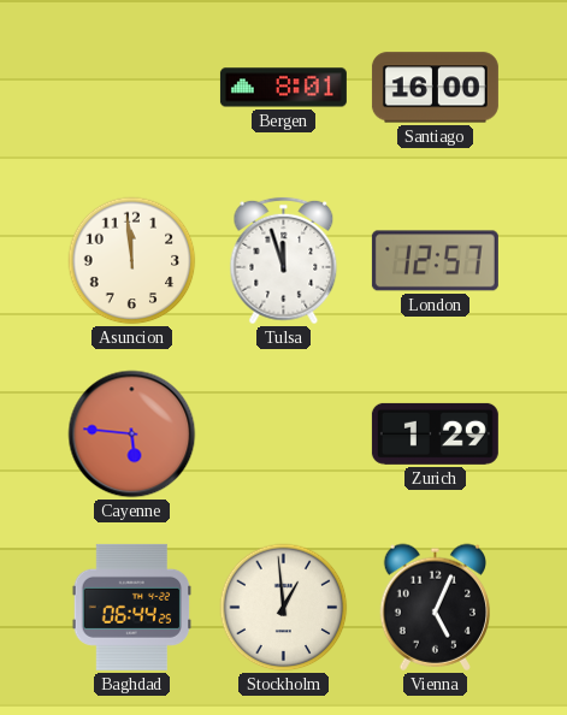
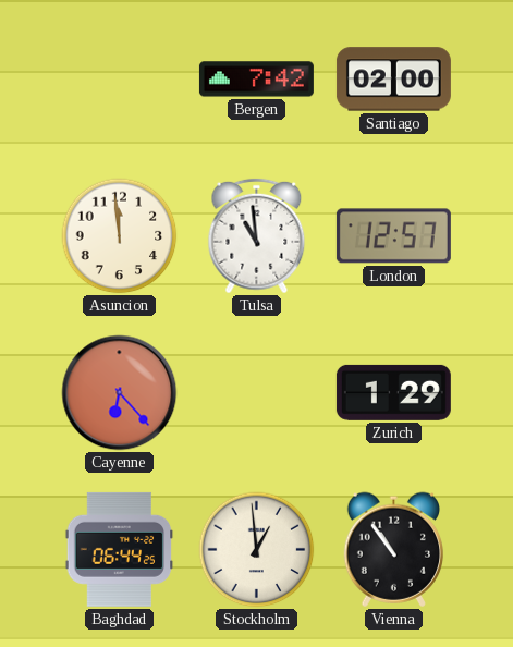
Bergen: 8:01 -> 7:42 (256, 80)
Santiago: 16:00 -> 02:00 (393, 80)
Tulsa: 11:57 -> 10:59 (257, 236)
Cayenne: 5:46 -> 6:23 (120, 393)
Vienna: 5:04 -> 10:54 (393, 549)
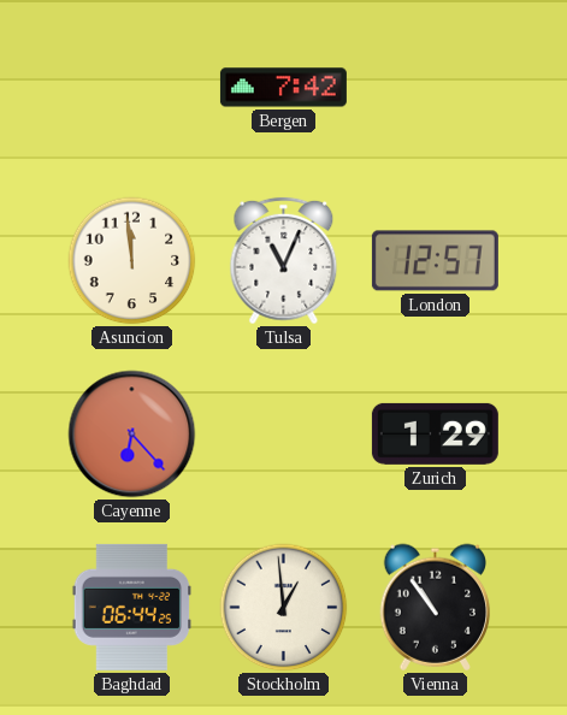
Santiago: 02:00 -> none (393, 80)
Tulsa: 10:59 -> 11:04 (284, 261)
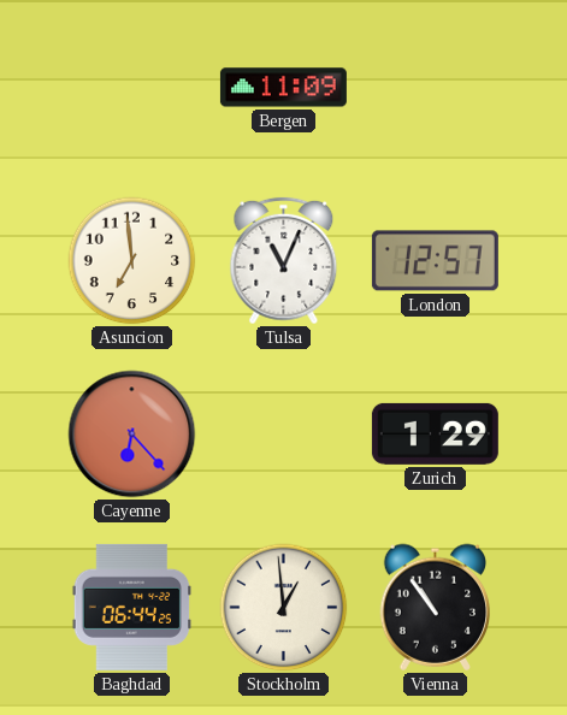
Bergen: 7:42 -> 11:09 (283, 88)
Asuncion: 11:59 -> 6:59 (132, 261)
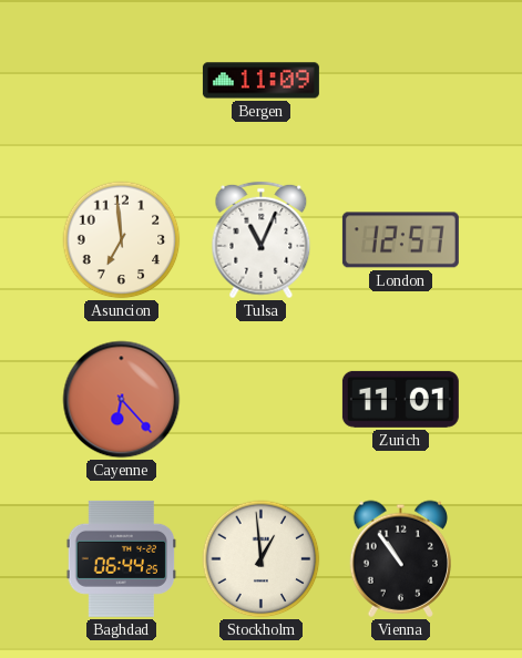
Zurich: 1:29 -> 11:01 (400, 399)
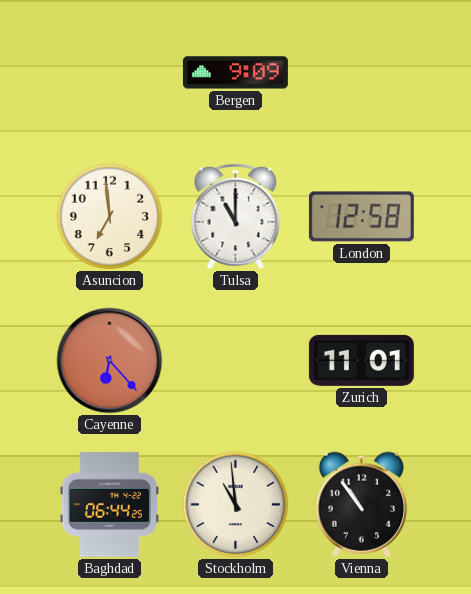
Bergen: 11:09 -> 9:09 (235, 73)
Tulsa: 11:04 -> 11:00 (236, 217)
London: 12:57 -> 12:58 (361, 217)
Stockholm: 12:59 -> 10:59 (236, 505)
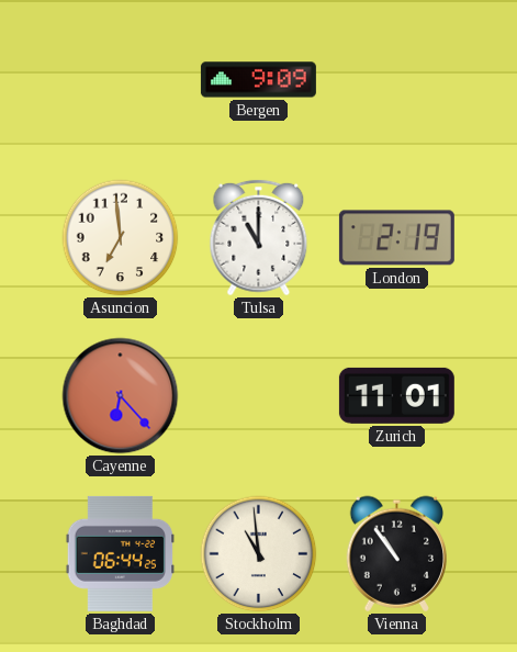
London: 12:58 -> 2:19 (396, 238)
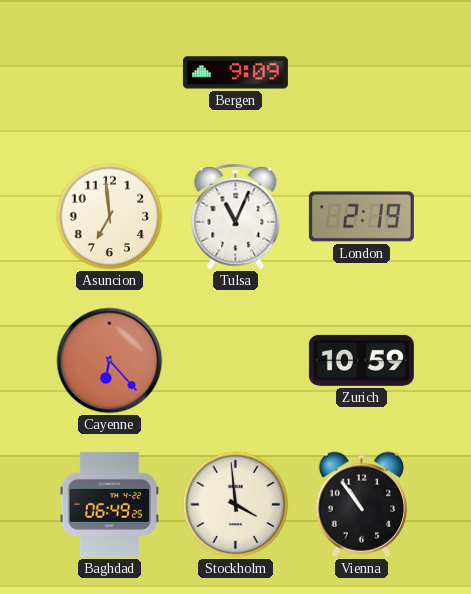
Tulsa: 11:00 -> 11:04 (236, 217)
Zurich: 11:01 -> 10:59 (361, 360)
Baghdad: 06:44 -> 06:49 (110, 504)
Stockholm: 10:59 -> 3:59 (236, 505)
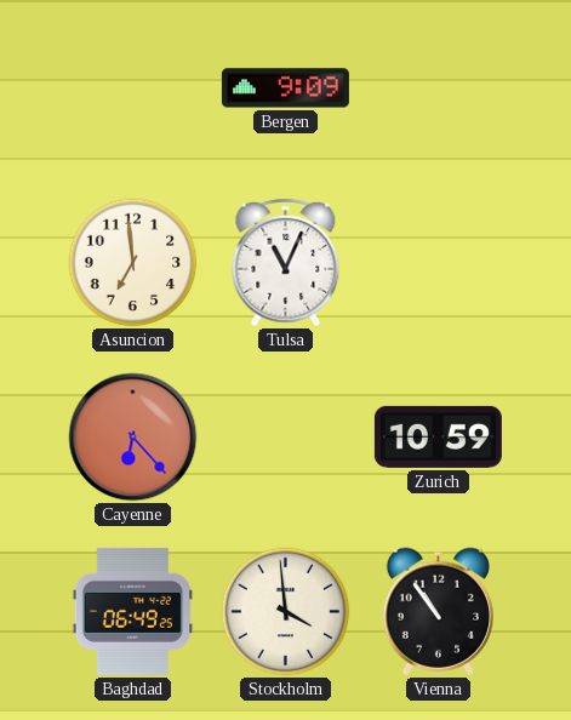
London: 2:19 -> none (361, 217)
